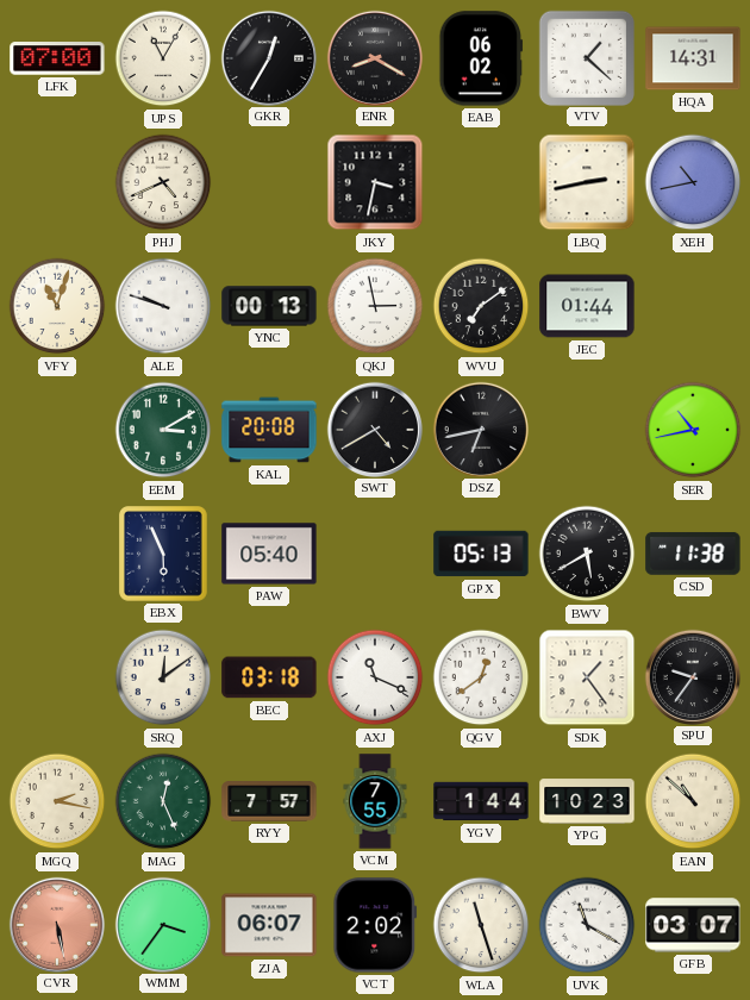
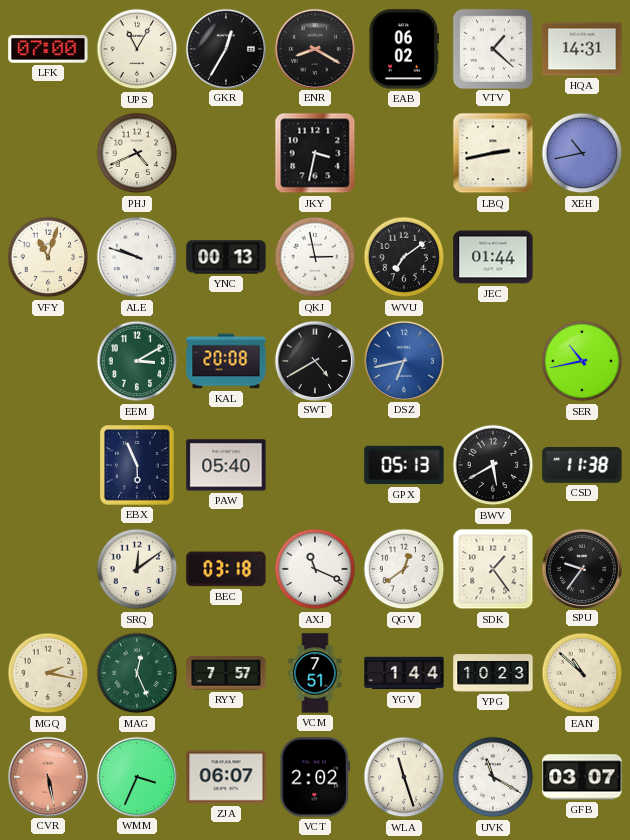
DSZ dial: black -> blue (403, 360)
VCM: 7:55 -> 7:51 (315, 673)
WMM: 3:36 -> 3:34 (136, 776)
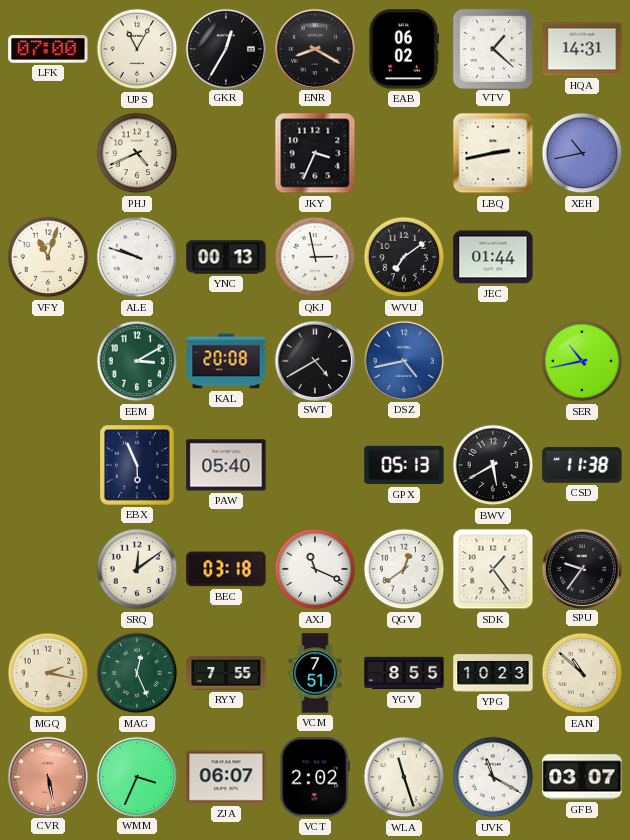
JKY: 3:32 -> 3:34 (315, 153)
DSZ: 6:43 -> 4:43 (403, 360)
RYY: 7:57 -> 7:55 (226, 673)
YGV: 1:44 -> 8:55 (404, 673)
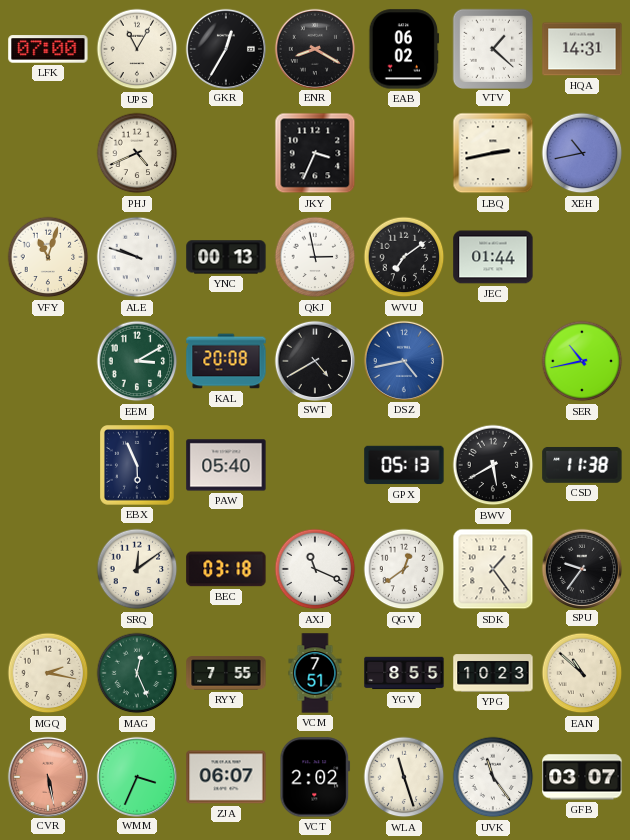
UVK: 11:20 -> 11:24 (493, 777)
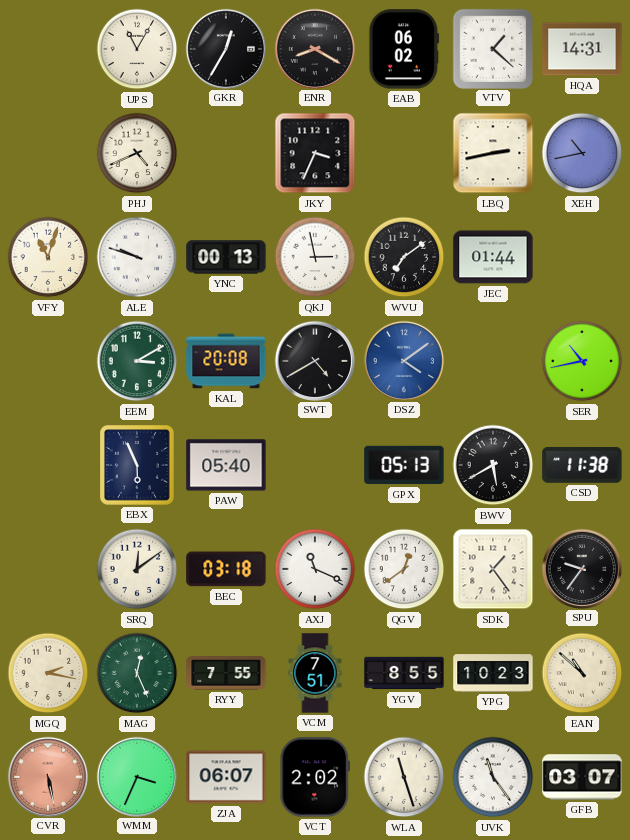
LFK: 07:00 -> none (48, 49)
DSZ: 4:43 -> 4:09 (403, 360)
